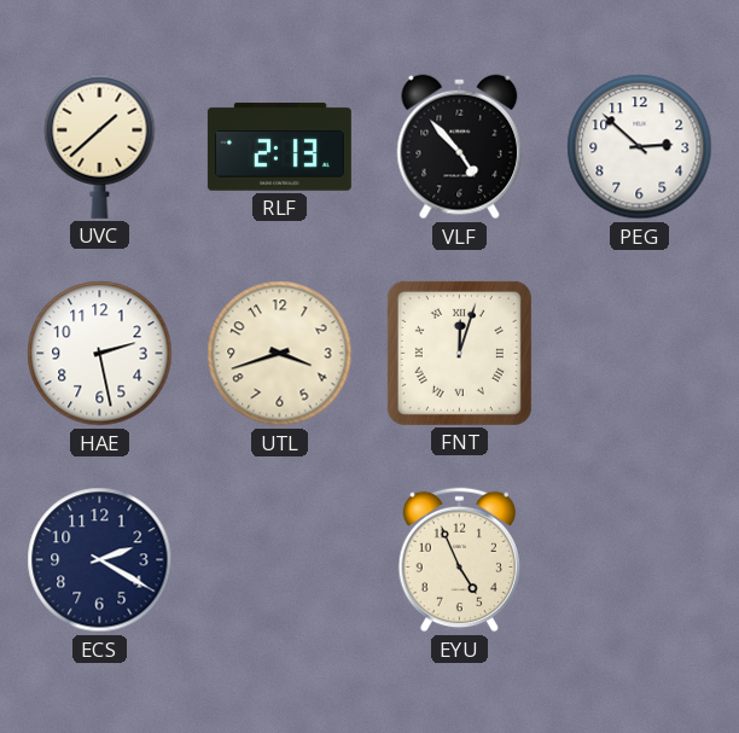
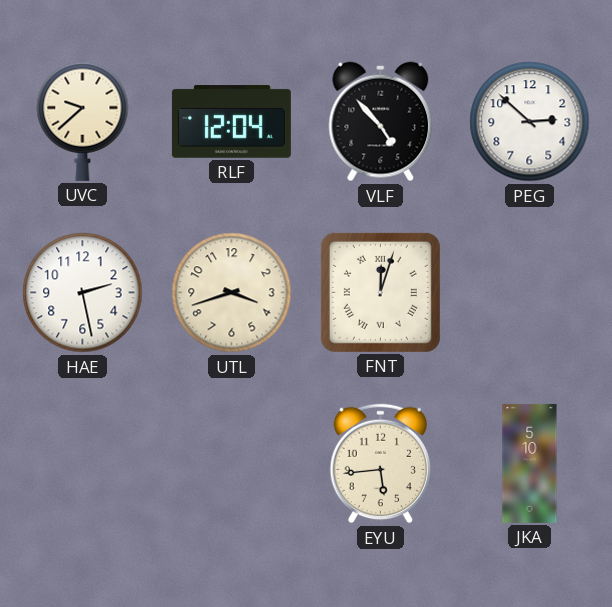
UVC: 1:38 -> 9:38 (83, 121)
RLF: 2:13 -> 12:04 (231, 122)
ECS: 2:20 -> none (100, 560)
EYU: 4:56 -> 5:44 (380, 464)
JKA: none -> 5:10 (530, 463)
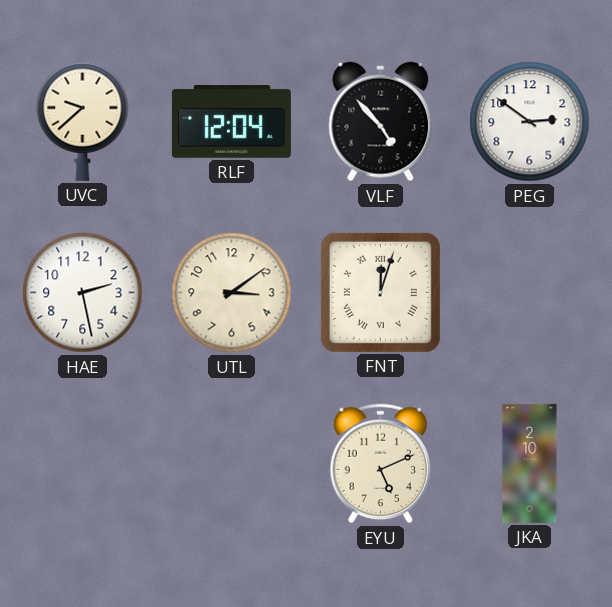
PEG: 2:52 -> 2:51 (530, 122)
UTL: 3:42 -> 3:09 (232, 293)
EYU: 5:44 -> 5:11 (380, 464)
JKA: 5:10 -> 2:10 (530, 463)
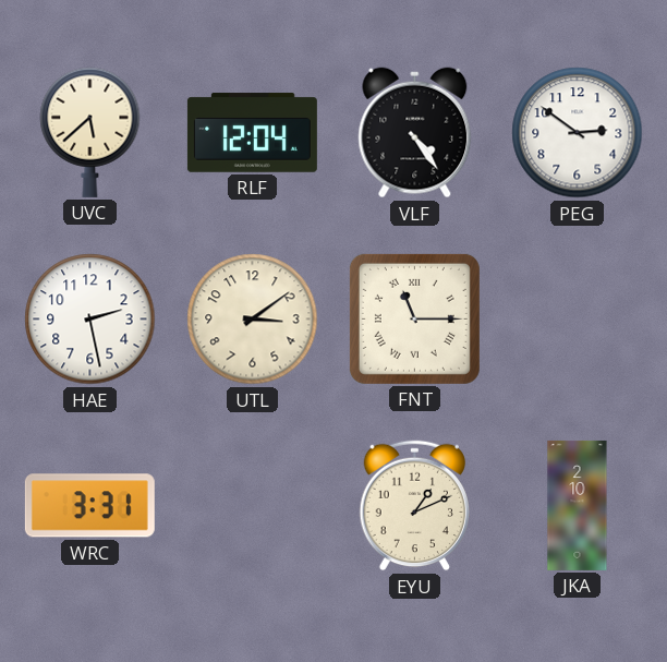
UVC: 9:38 -> 5:38 (90, 132)
VLF: 4:53 -> 4:24 (415, 133)
FNT: 12:03 -> 11:15 (414, 318)
WRC: none -> 3:31 (89, 506)
EYU: 5:11 -> 1:11 (414, 506)
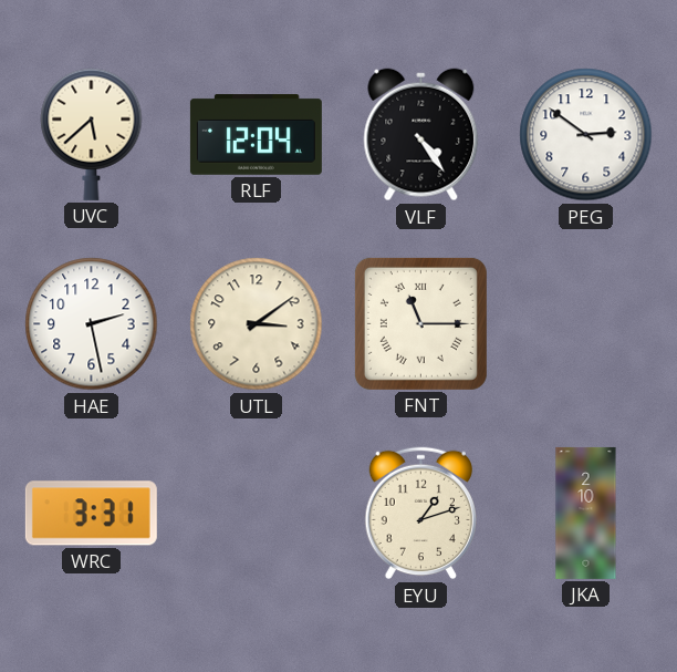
EYU: 1:11 -> 1:12 (420, 514)
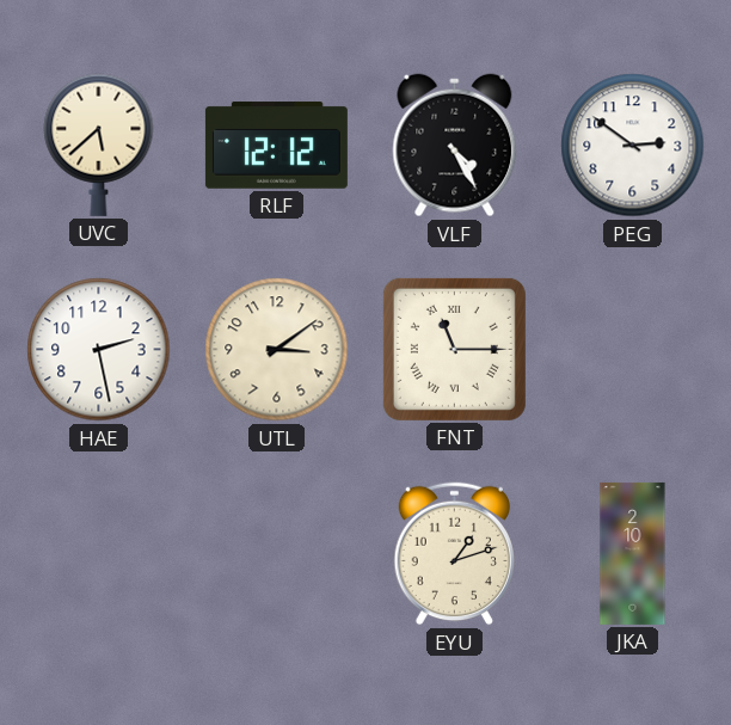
RLF: 12:04 -> 12:12 (276, 146)
VLF: 4:24 -> 4:25 (455, 146)
WRC: 3:31 -> none (91, 514)
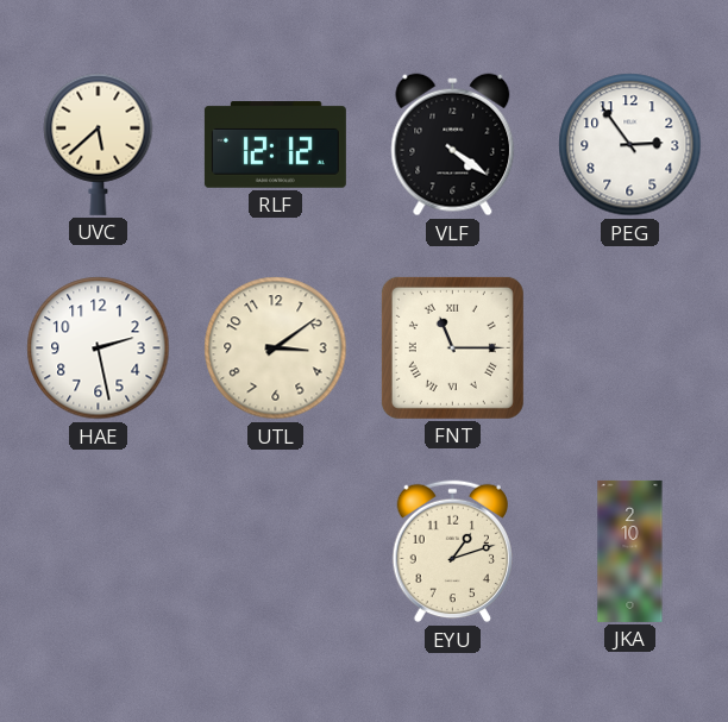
VLF: 4:25 -> 4:21 (453, 145)
PEG: 2:51 -> 2:54 (630, 145)
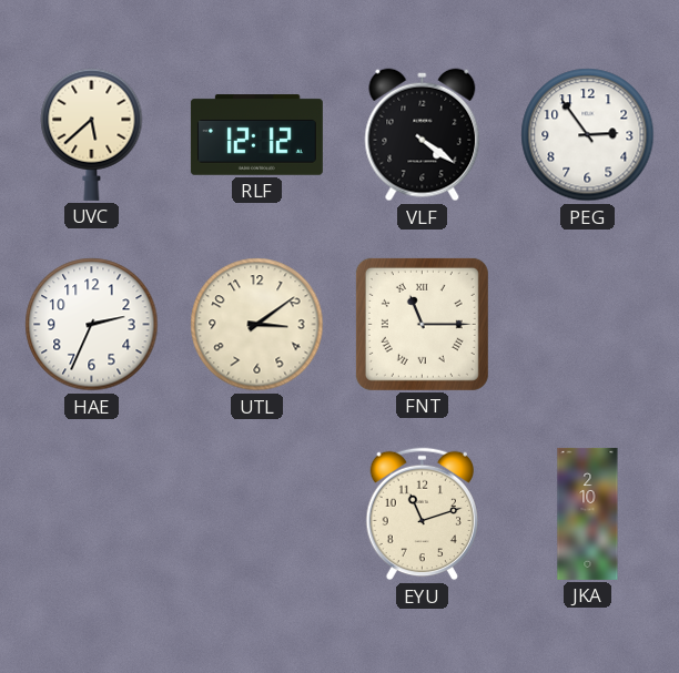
HAE: 2:28 -> 2:34 (92, 325)
EYU: 1:12 -> 11:12 (422, 514)
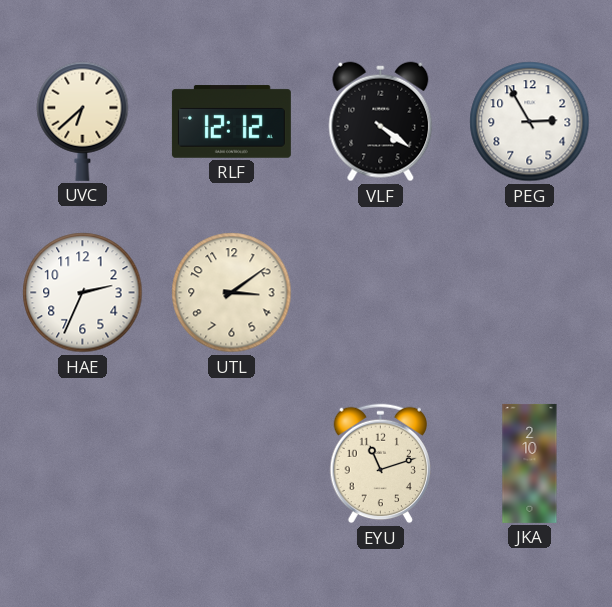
UVC: 5:38 -> 6:38 (83, 121)
PEG: 2:54 -> 2:55 (530, 122)
FNT: 11:15 -> none (422, 324)
